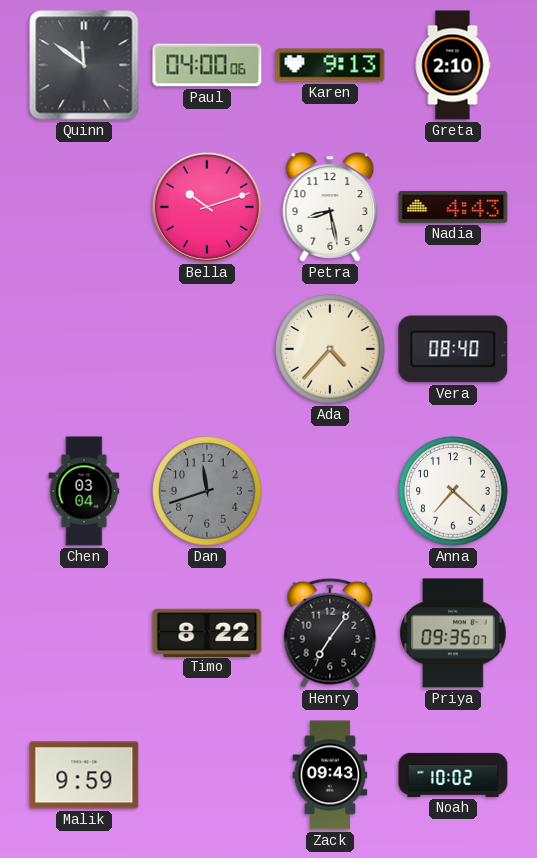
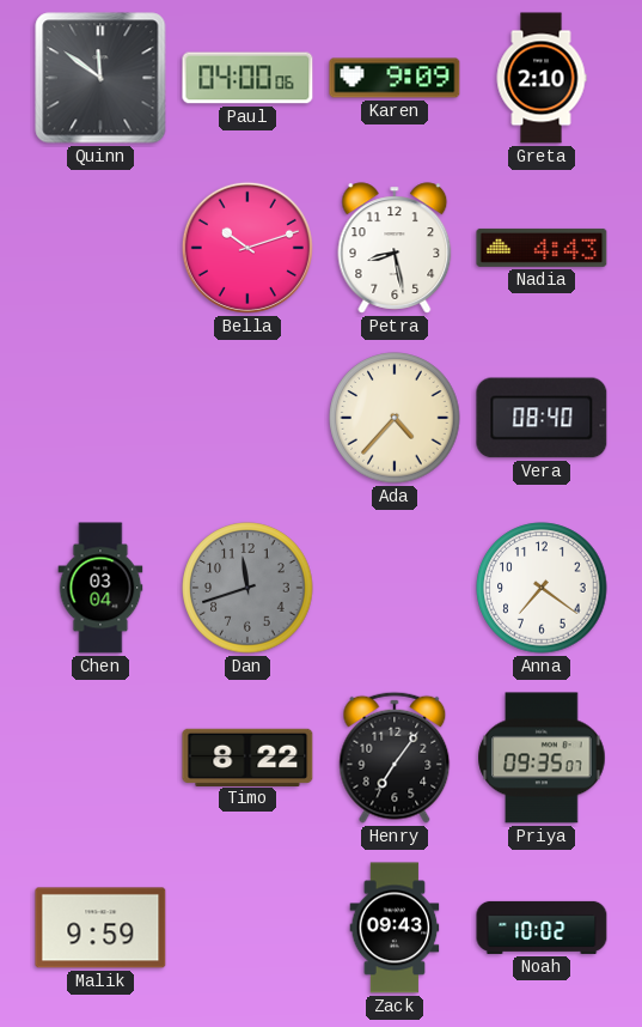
Karen: 9:13 -> 9:09 (395, 78)
Anna: 7:22 -> 7:21 (542, 588)
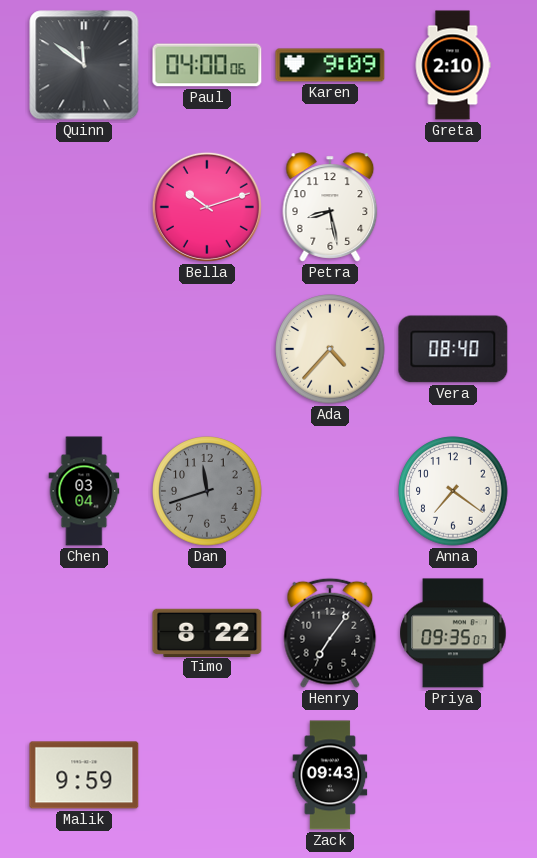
Nadia: 4:43 -> none (542, 248)
Noah: 10:02 -> none (542, 928)
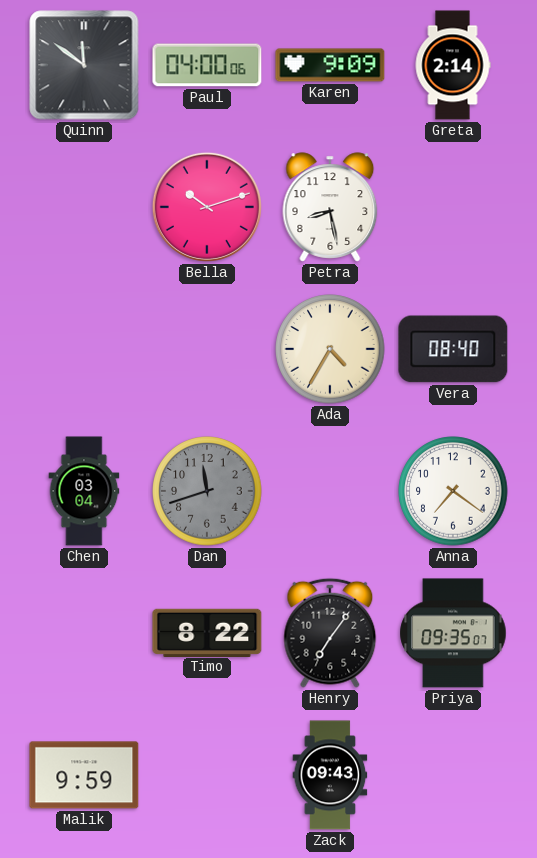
Greta: 2:10 -> 2:14 (453, 65)
Ada: 4:37 -> 4:35 (330, 349)
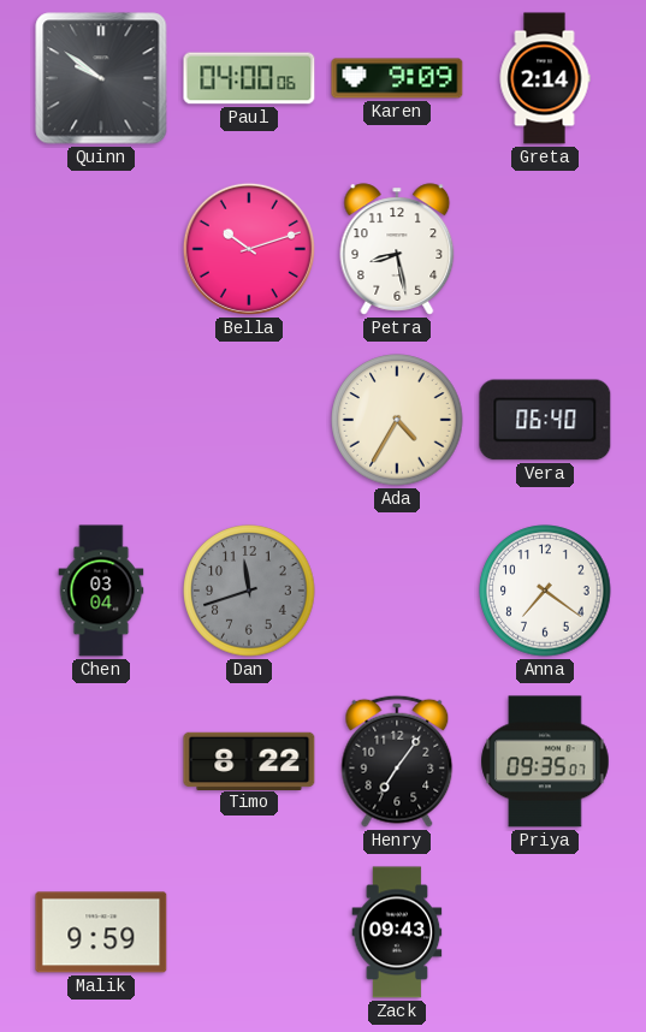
Quinn: 11:51 -> 9:51 (101, 78)
Vera: 08:40 -> 06:40 (545, 420)
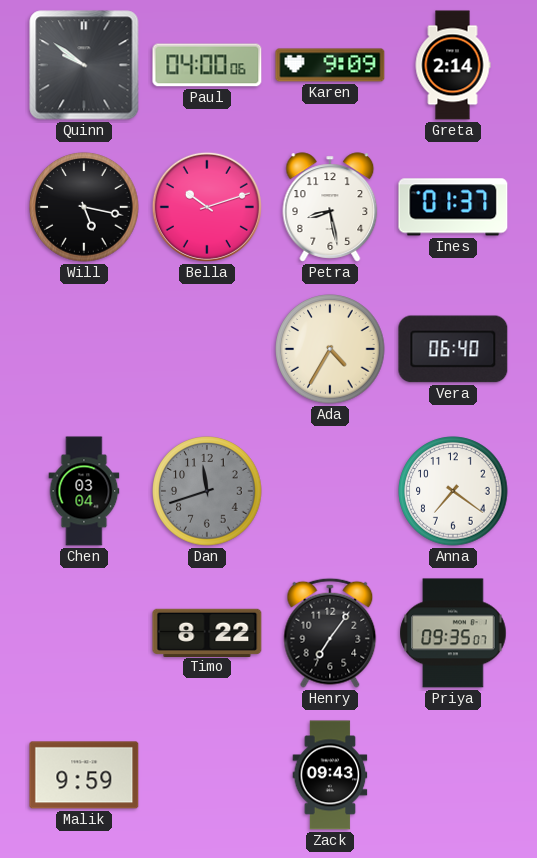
Will: none -> 5:17 (84, 207)
Ines: none -> 01:37 (453, 207)
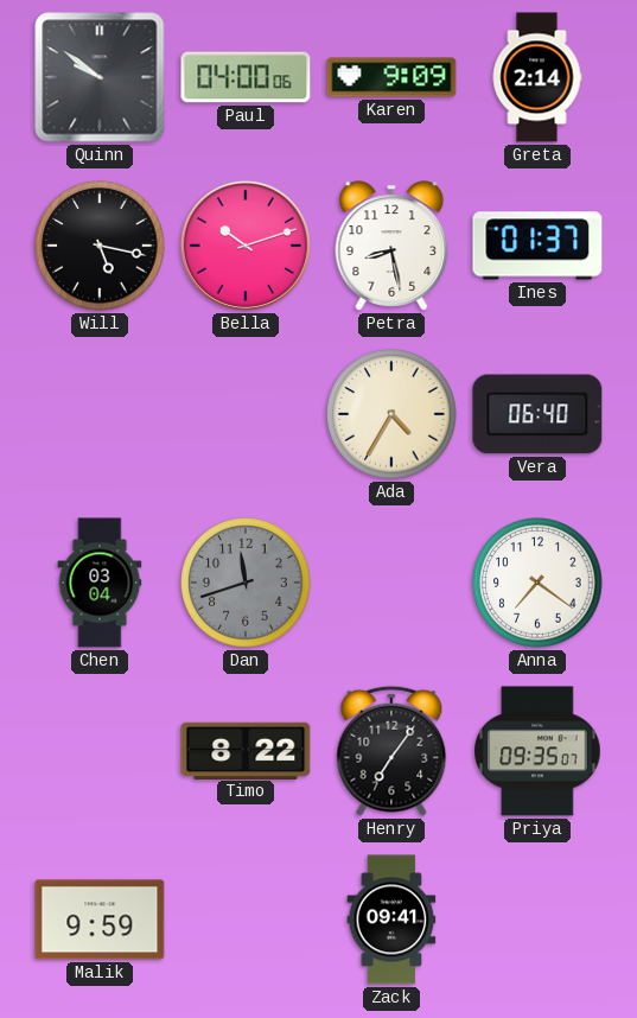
Zack: 09:43 -> 09:41 (391, 920)
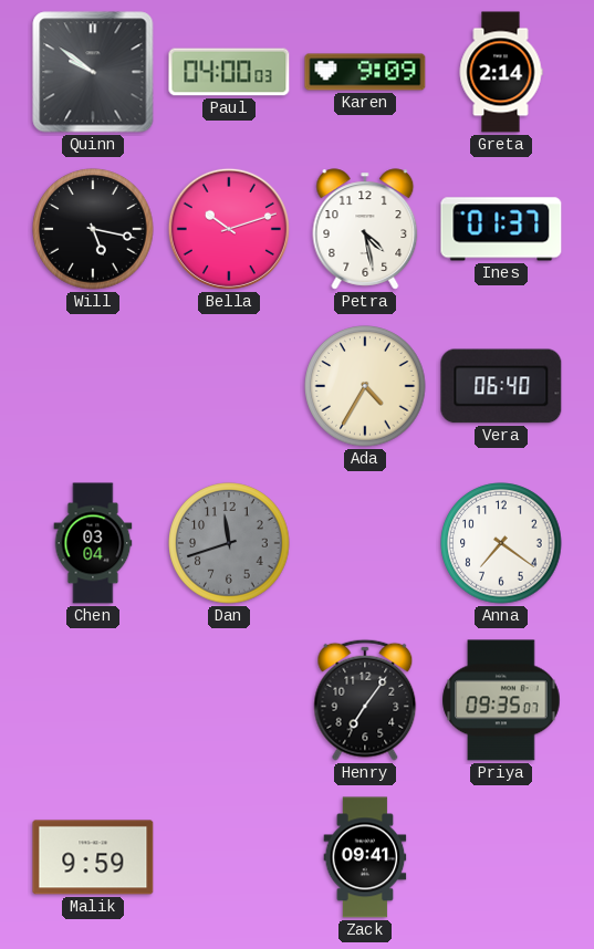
Paul: 04:00:06 -> 04:00:03 (229, 72)
Petra: 8:28 -> 4:28 (365, 229)
Timo: 8:22 -> none (246, 750)
